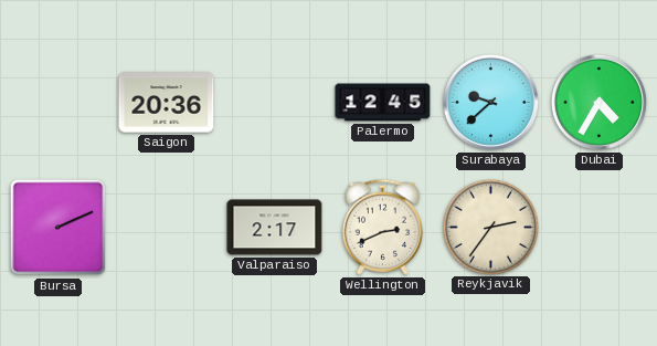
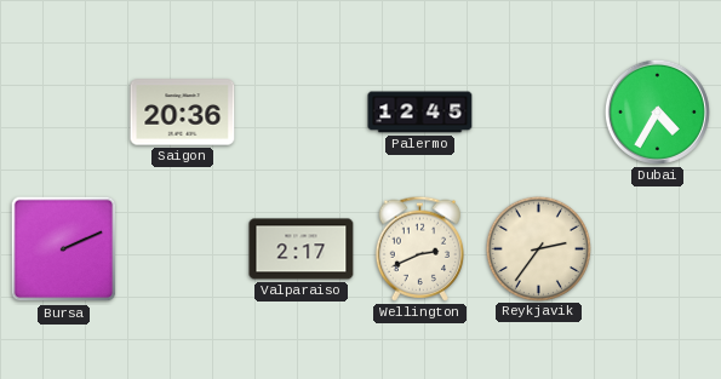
Surabaya: 9:38 -> none (490, 102)
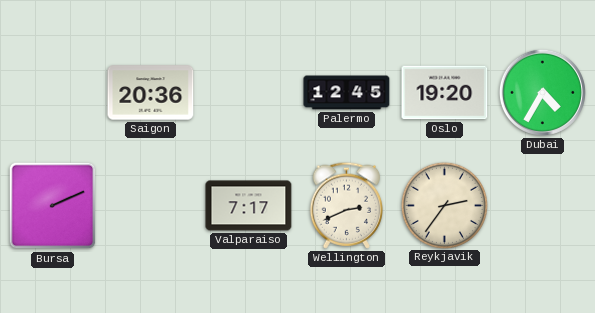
Oslo: none -> 19:20 (445, 93)
Valparaiso: 2:17 -> 7:17 (249, 206)
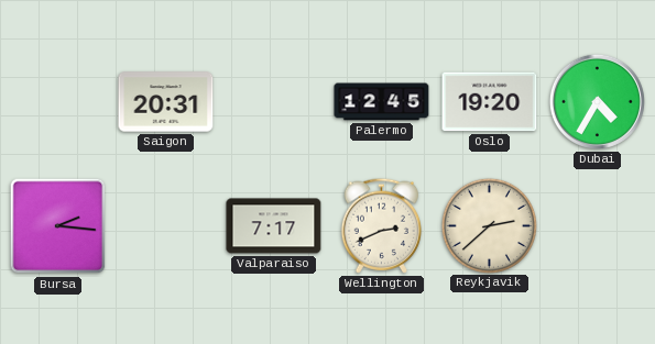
Saigon: 20:36 -> 20:31 (166, 102)
Bursa: 2:11 -> 2:16 (58, 226)
Reykjavik: 2:36 -> 2:38 (489, 225)
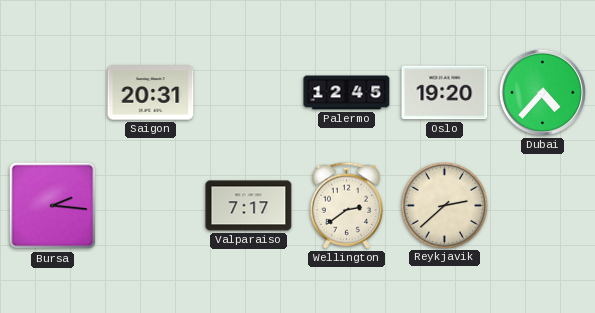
Dubai: 4:35 -> 4:37 (542, 92)
Wellington: 2:41 -> 2:39 (346, 205)
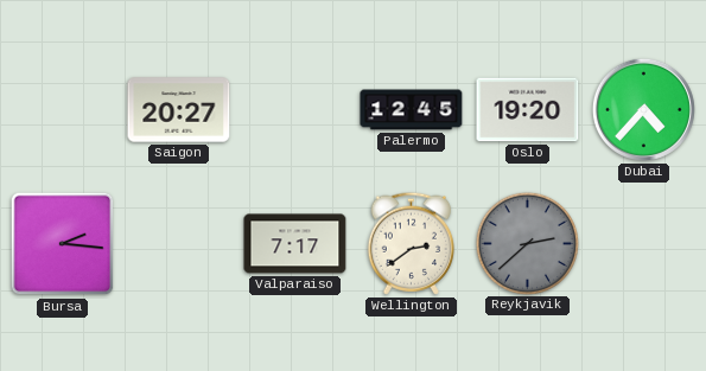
Saigon: 20:31 -> 20:27 (179, 110)
Reykjavik dial: cream -> grey (527, 243)
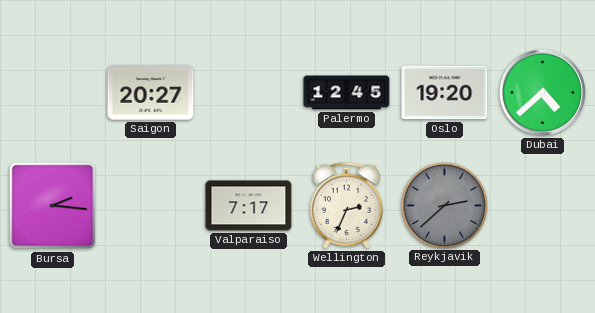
Dubai: 4:37 -> 4:38 (542, 92)
Wellington: 2:39 -> 2:34 (346, 205)
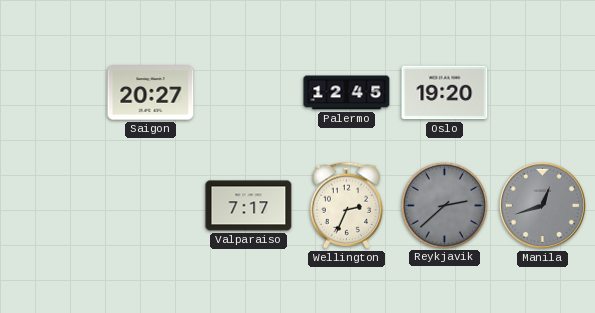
Dubai: 4:38 -> none (542, 92)
Bursa: 2:16 -> none (53, 206)
Manila: none -> 12:42 (542, 205)
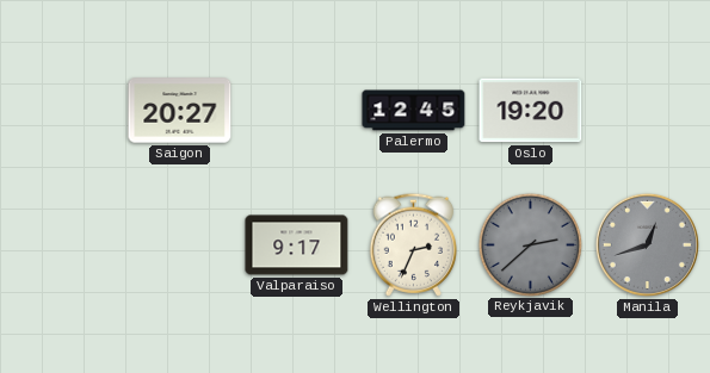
Valparaiso: 7:17 -> 9:17 (297, 245)
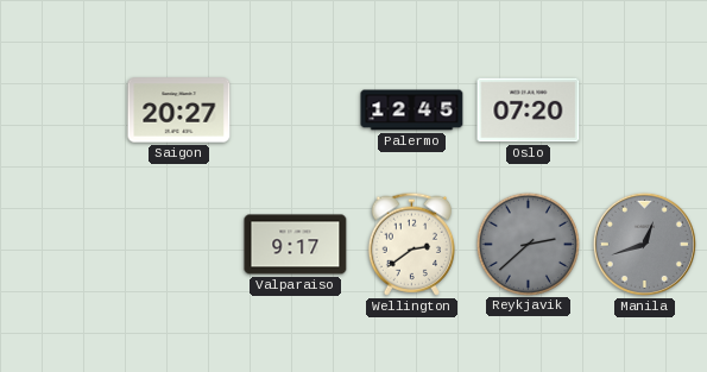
Oslo: 19:20 -> 07:20 (529, 111)
Wellington: 2:34 -> 2:39 (411, 244)
